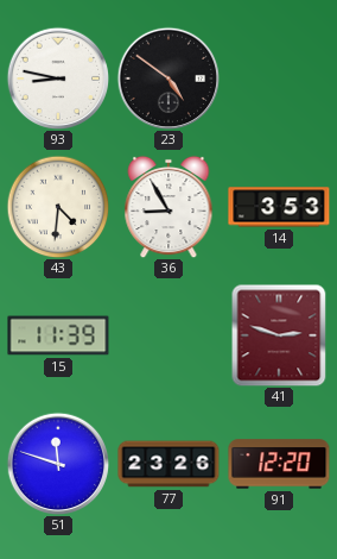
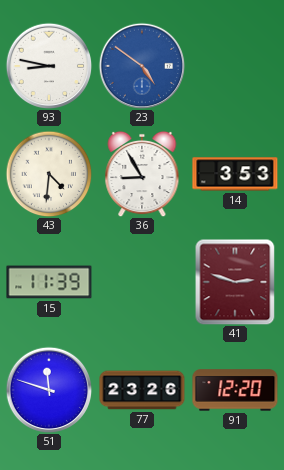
23 dial: black -> blue (142, 66)
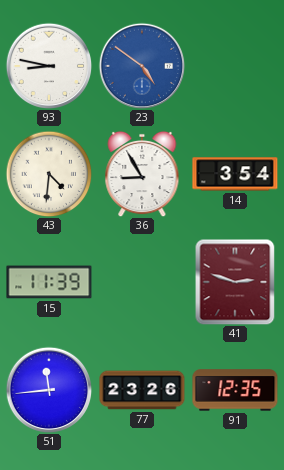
14: 3:53 -> 3:54 (235, 174)
51: 11:48 -> 11:44 (49, 390)
91: 12:20 -> 12:35 (235, 390)
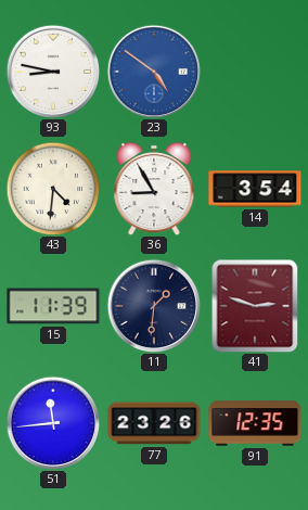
11: none -> 1:31 (154, 306)
